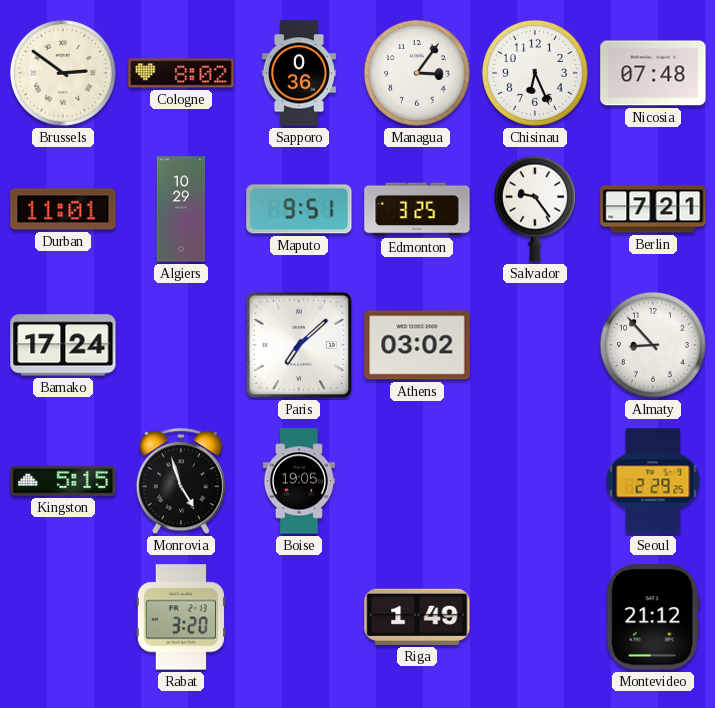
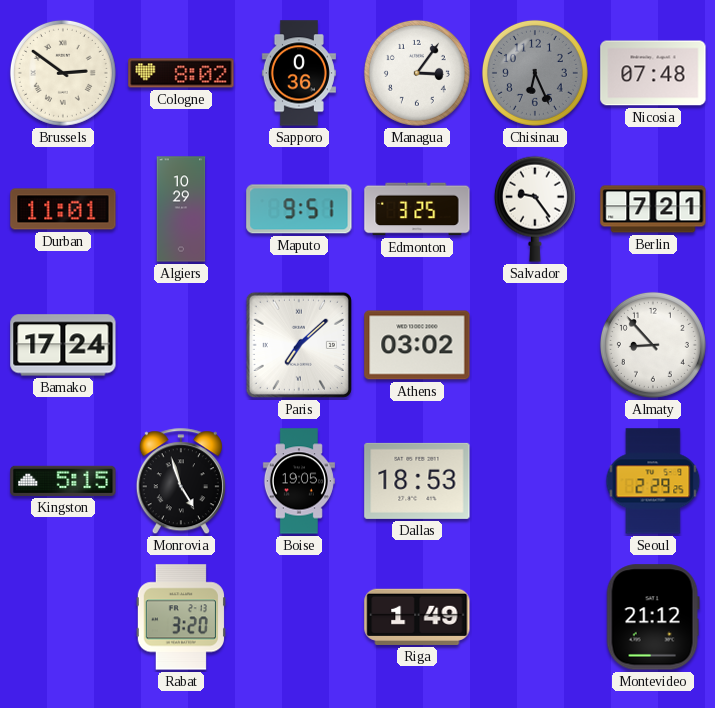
Chisinau dial: white -> grey (535, 73)
Dallas: none -> 18:53 (417, 481)
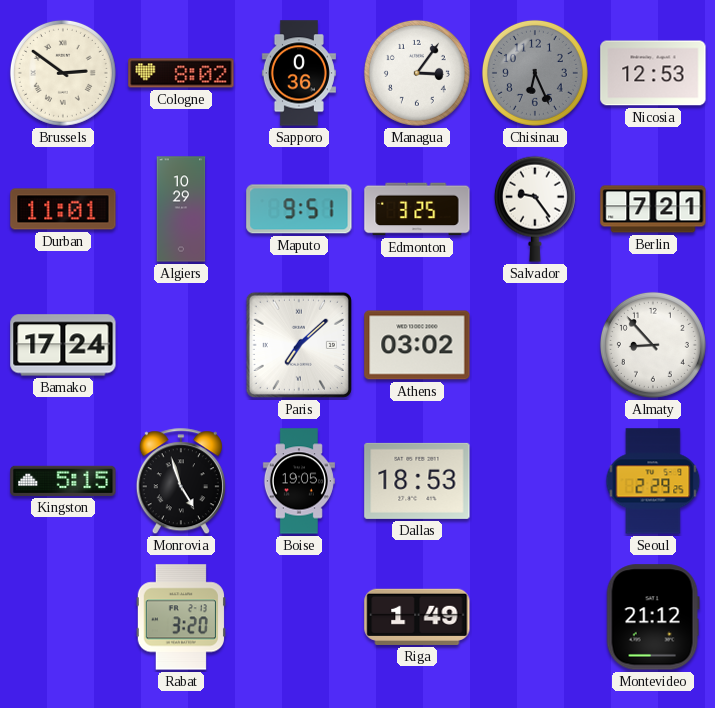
Nicosia: 07:48 -> 12:53 (653, 73)
